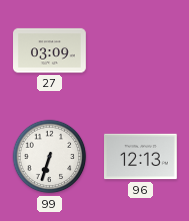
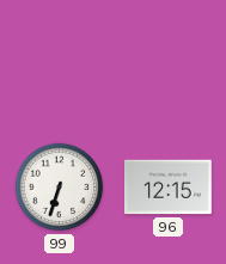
27: 03:09 -> none (50, 51)
96: 12:13 -> 12:15 (169, 188)
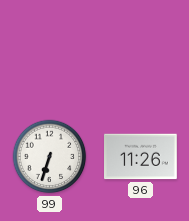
96: 12:15 -> 11:26 (141, 157)
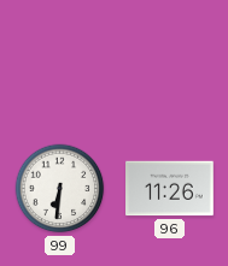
99: 6:33 -> 6:31 (60, 189)
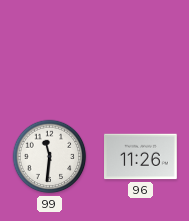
99: 6:31 -> 11:31 (50, 157)
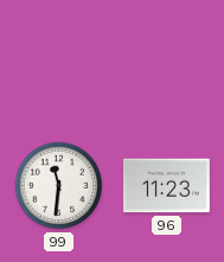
96: 11:26 -> 11:23 (167, 186)
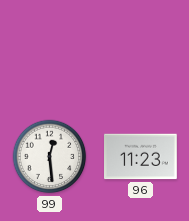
99: 11:31 -> 12:29 (50, 157)
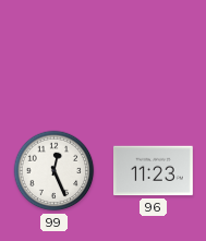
99: 12:29 -> 12:26 (54, 171)
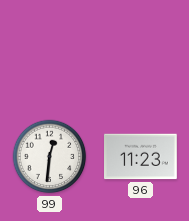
99: 12:26 -> 12:31 (50, 157)
